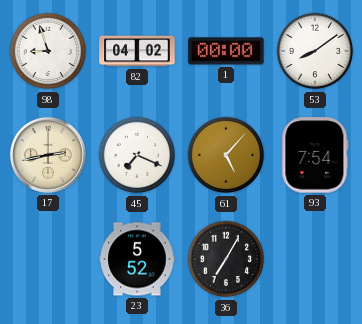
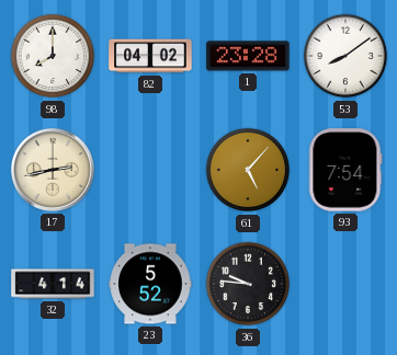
98: 8:57 -> 8:00 (53, 56)
1: 00:00 -> 23:28 (248, 56)
45: 7:19 -> none (137, 155)
32: none -> 4:14 (53, 284)
36: 7:05 -> 9:46 (248, 284)
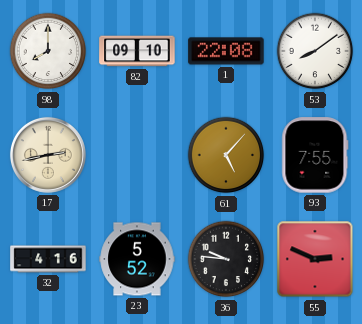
82: 04:02 -> 09:10 (137, 51)
1: 23:28 -> 22:08 (226, 51)
93: 7:54 -> 7:55 (315, 155)
32: 4:14 -> 4:16 (48, 259)
55: none -> 2:49 (315, 259)
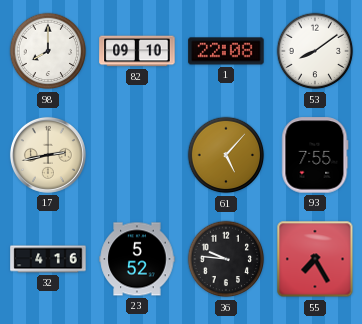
55: 2:49 -> 7:25 (315, 259)
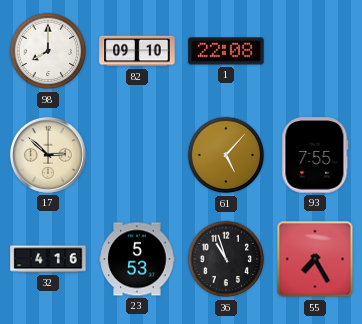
53: 8:09 -> none (315, 51)
17: 2:43 -> 2:52 (48, 155)
23: 5:52 -> 5:53 (137, 259)
36: 9:46 -> 10:57 (226, 259)
